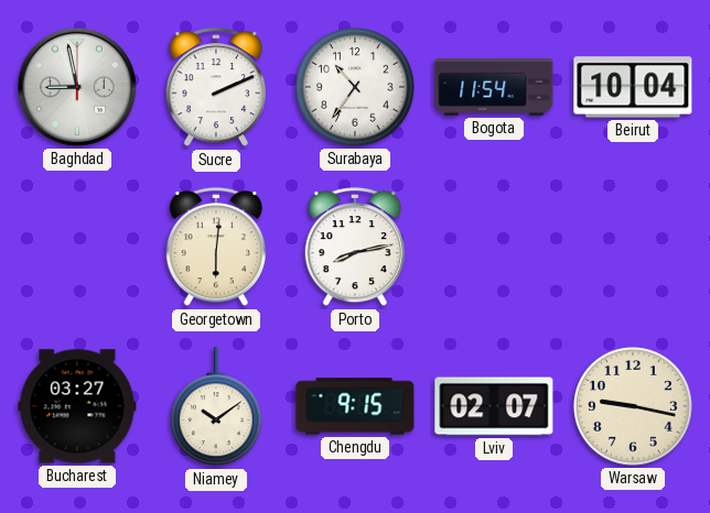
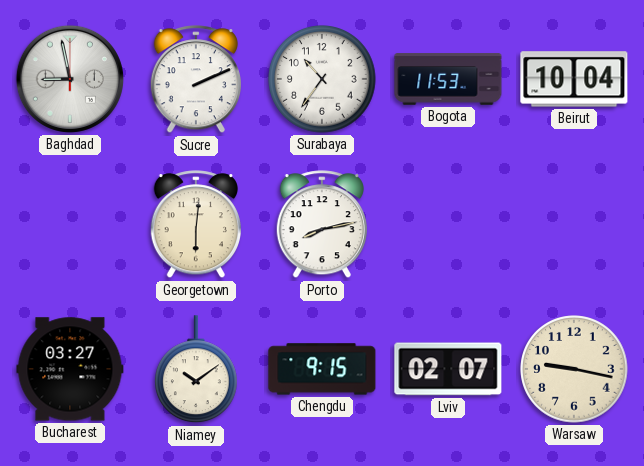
Bogota: 11:54 -> 11:53 (448, 79)
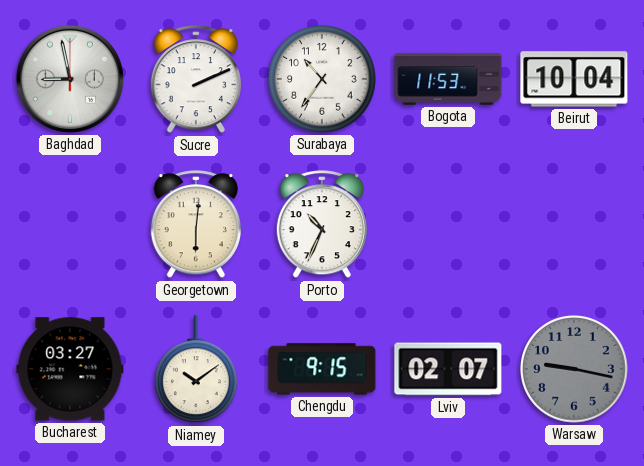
Porto: 8:13 -> 10:34 (321, 225)
Warsaw dial: cream -> grey (574, 369)
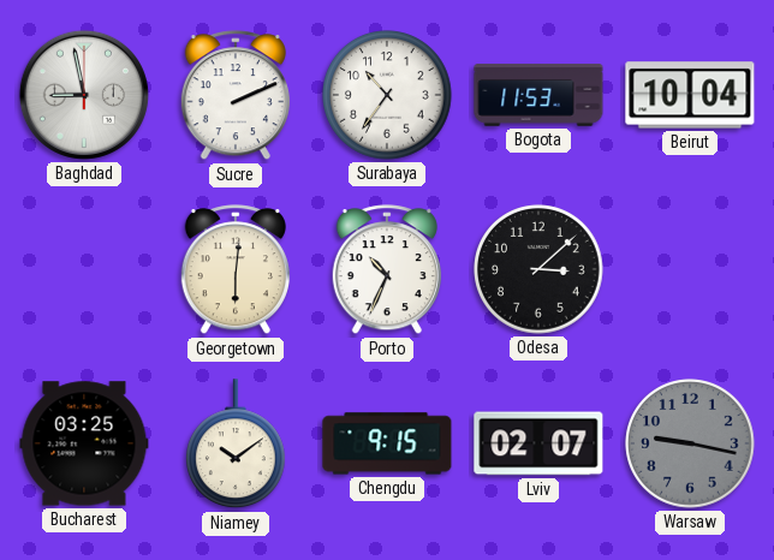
Odesa: none -> 3:08 (538, 269)
Bucharest: 03:27 -> 03:25 (84, 443)
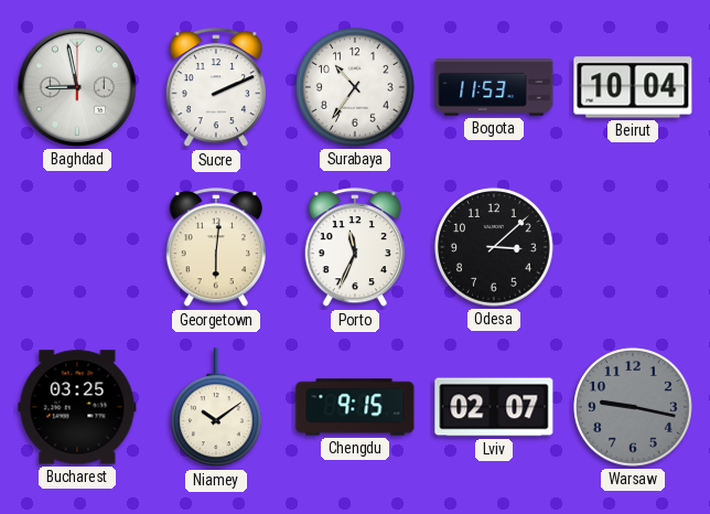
Porto: 10:34 -> 11:34 (354, 248)
